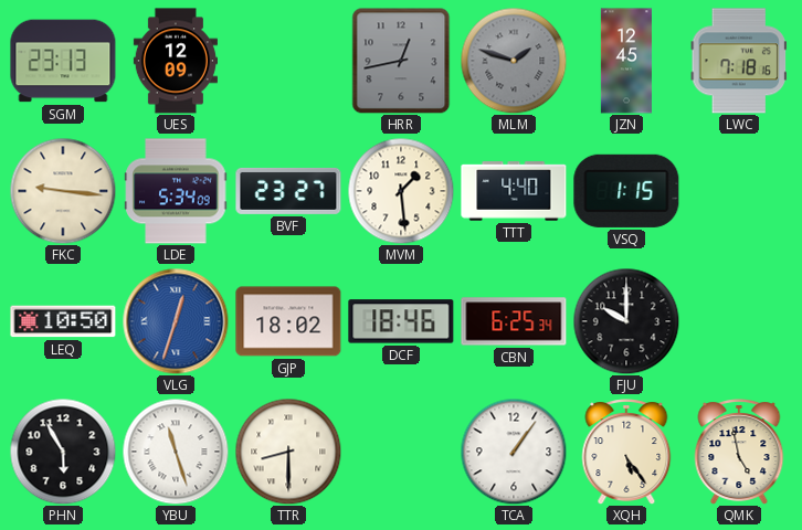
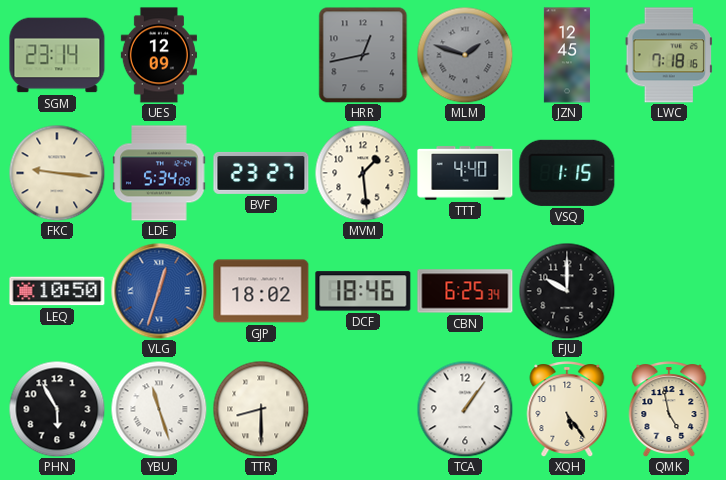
SGM: 23:13 -> 23:14 (57, 55)
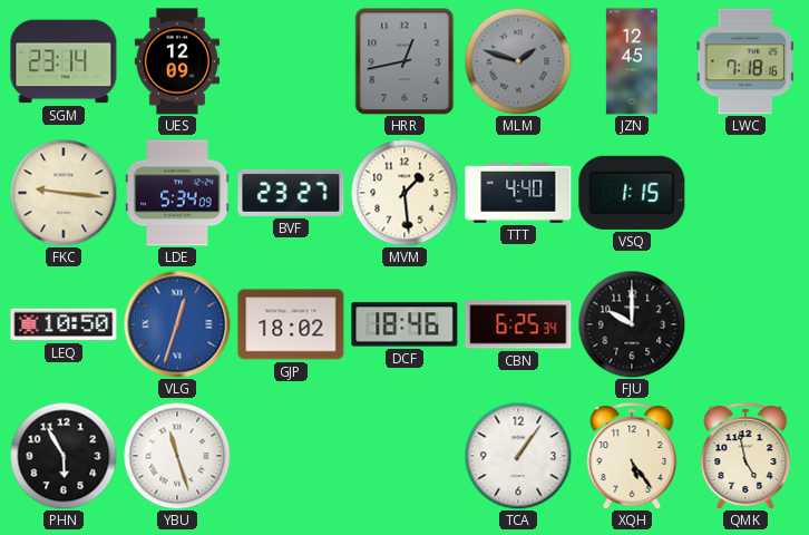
TTR: 8:30 -> none (261, 409)
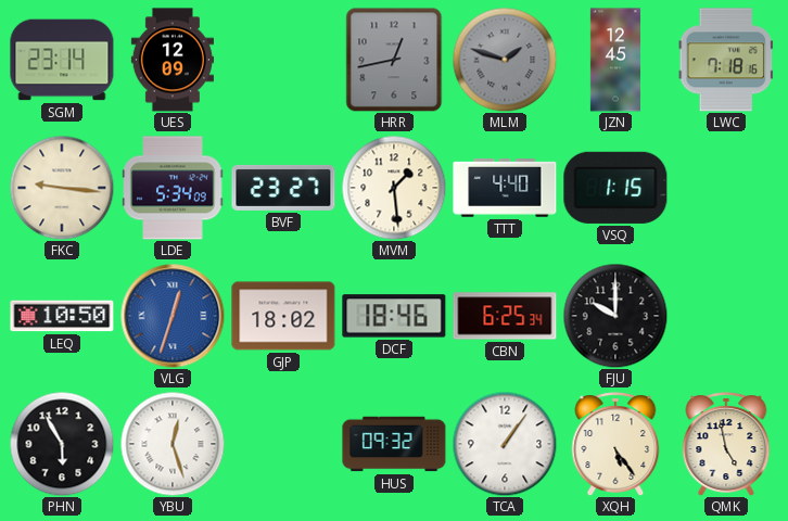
YBU: 11:27 -> 12:27 (173, 444)
HUS: none -> 09:32 (394, 444)
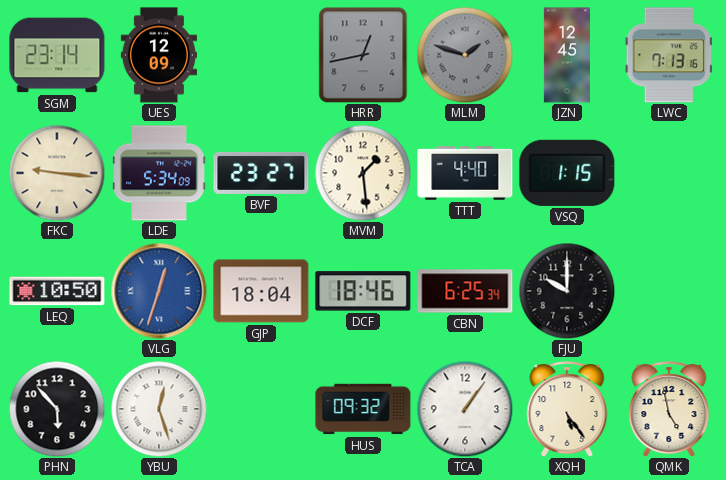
LWC: 7:18 -> 7:13 (668, 55)
GJP: 18:02 -> 18:04 (261, 291)
PHN: 5:55 -> 5:53 (57, 409)
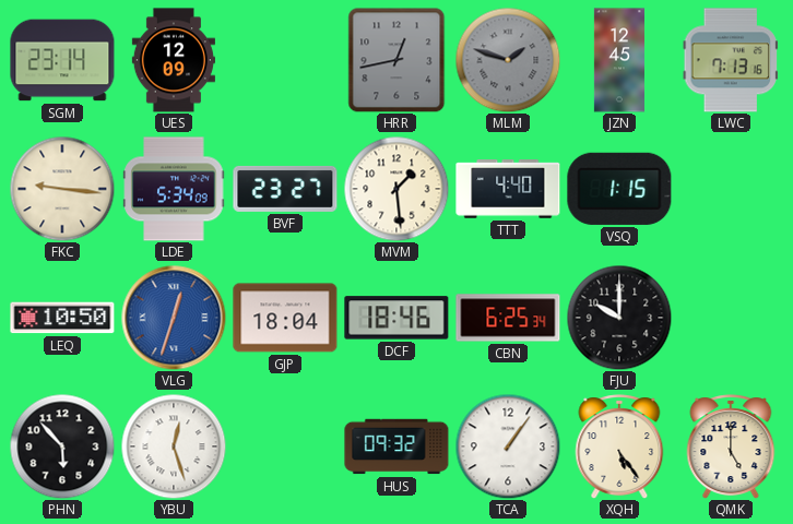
QMK: 4:58 -> 5:00 (731, 446)
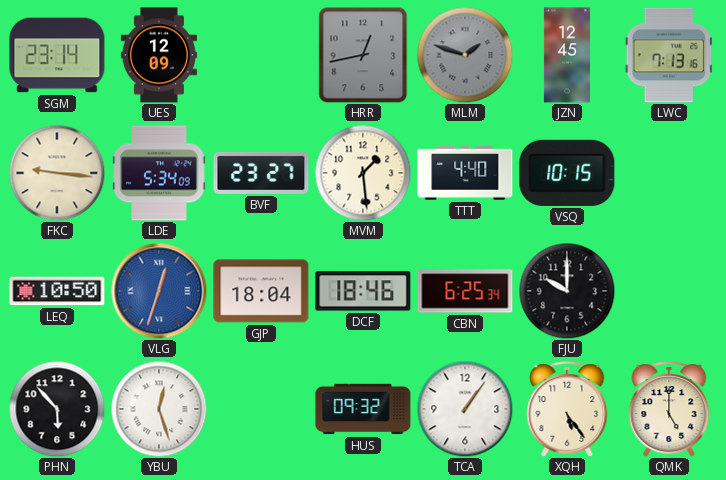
VSQ: 1:15 -> 10:15 (567, 173)
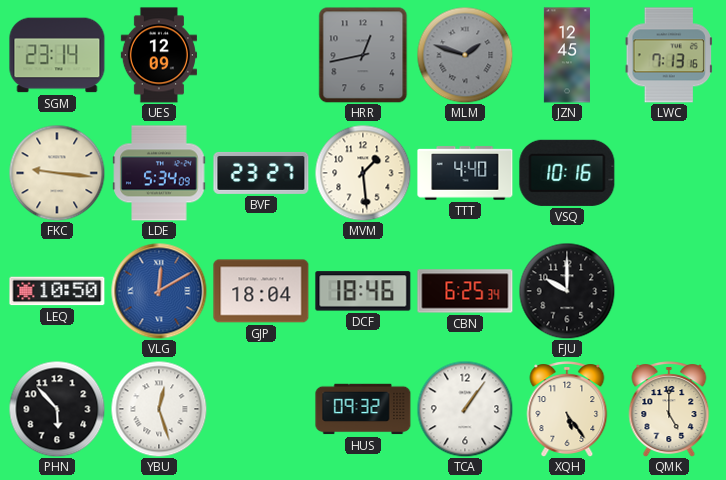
VSQ: 10:15 -> 10:16 (567, 173)
VLG: 12:33 -> 12:10 (159, 291)
